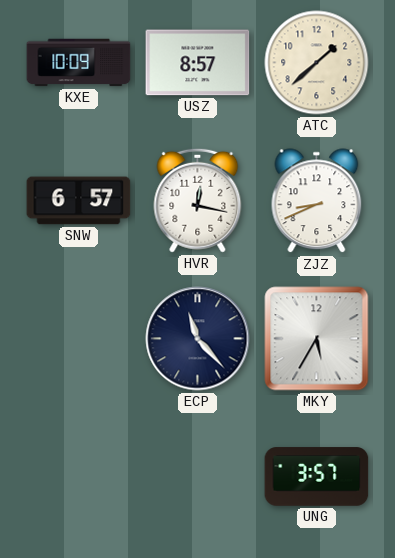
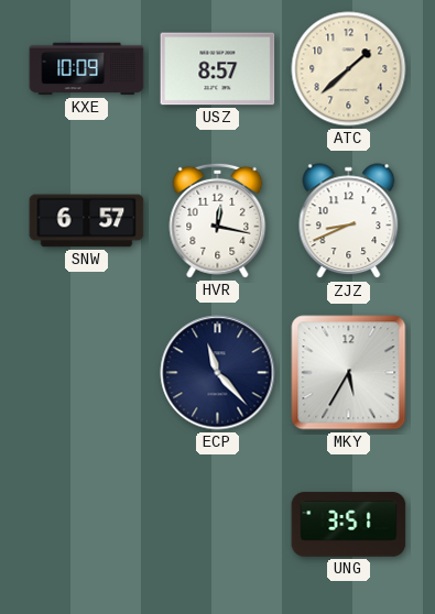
UNG: 3:57 -> 3:51 (349, 525)
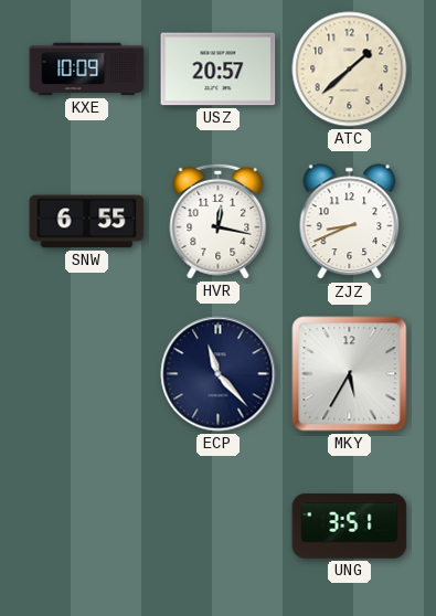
USZ: 8:57 -> 20:57 (219, 70)
SNW: 6:57 -> 6:55 (87, 222)
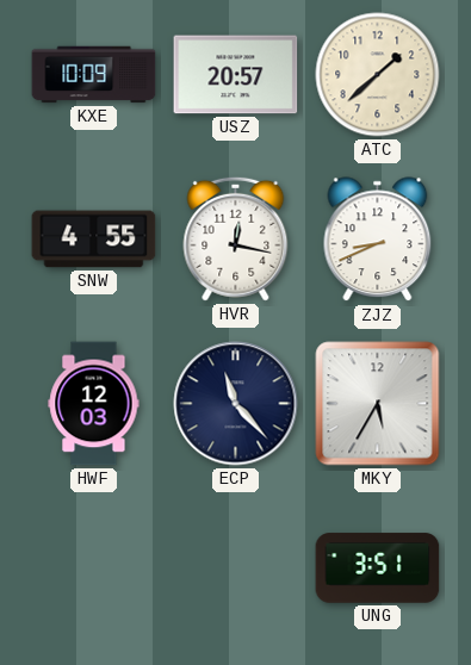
SNW: 6:55 -> 4:55 (94, 240)
HWF: none -> 12:03 (94, 404)
